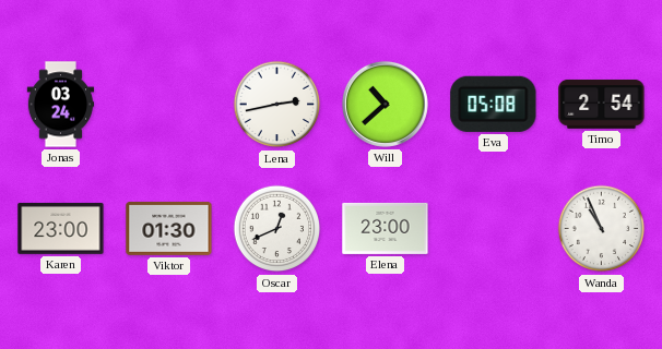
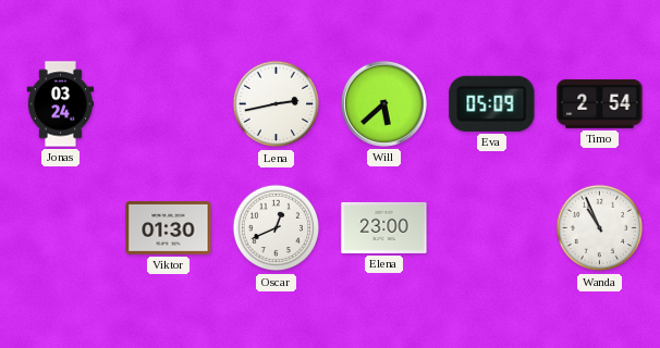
Will: 10:38 -> 5:38 (383, 103)
Eva: 05:08 -> 05:09 (492, 103)
Karen: 23:00 -> none (61, 229)
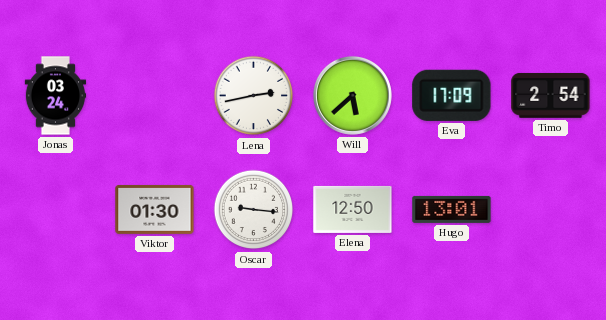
Eva: 05:09 -> 17:09 (452, 95)
Oscar: 12:41 -> 9:16 (254, 210)
Elena: 23:00 -> 12:50 (353, 209)
Hugo: none -> 13:01 (452, 209)
Wanda: 10:56 -> none (600, 228)
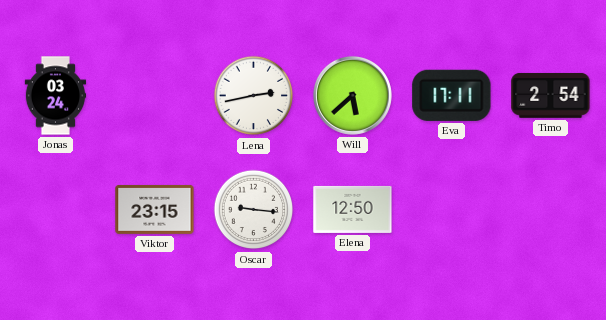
Eva: 17:09 -> 17:11 (452, 95)
Viktor: 01:30 -> 23:15 (155, 209)
Hugo: 13:01 -> none (452, 209)
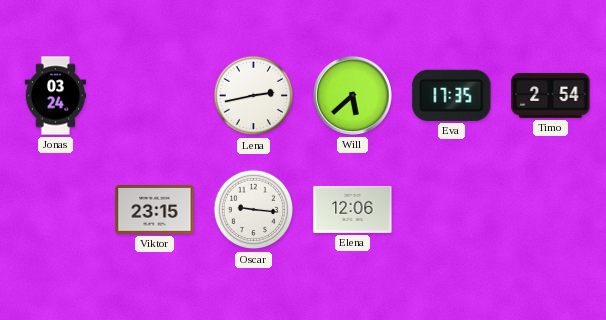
Eva: 17:11 -> 17:35 (452, 95)
Elena: 12:50 -> 12:06 (353, 209)
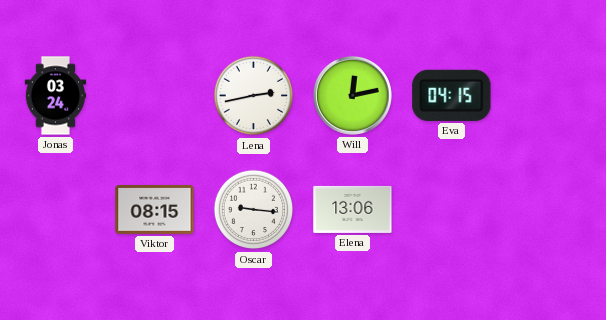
Will: 5:38 -> 12:13 (352, 95)
Eva: 17:35 -> 04:15 (452, 95)
Timo: 2:54 -> none (551, 95)
Viktor: 23:15 -> 08:15 (155, 209)
Elena: 12:06 -> 13:06 (353, 209)
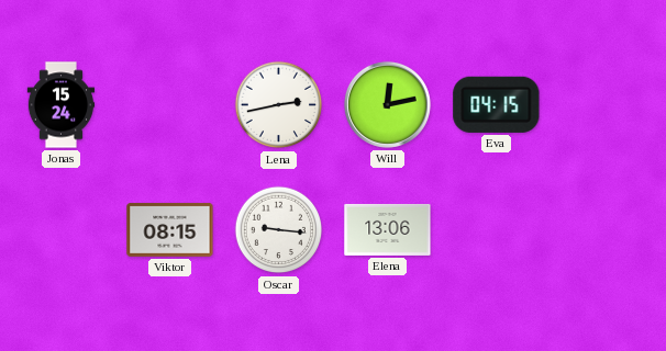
Jonas: 03:24 -> 15:24 (62, 105)
